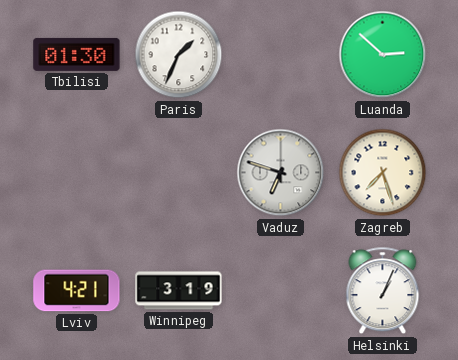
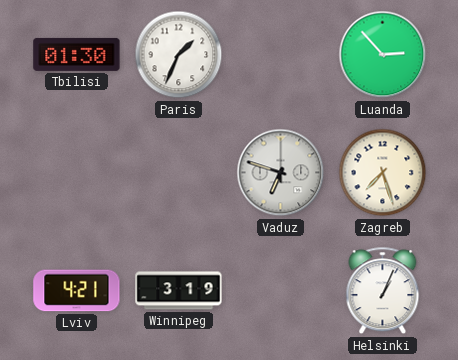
Luanda: 2:52 -> 2:53 (383, 55)
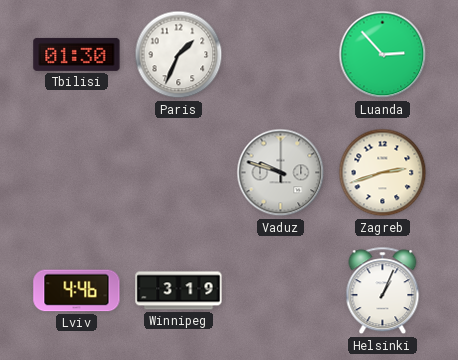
Vaduz: 6:48 -> 9:48 (281, 173)
Zagreb: 7:27 -> 2:42 (383, 173)
Lviv: 4:21 -> 4:46 (77, 291)
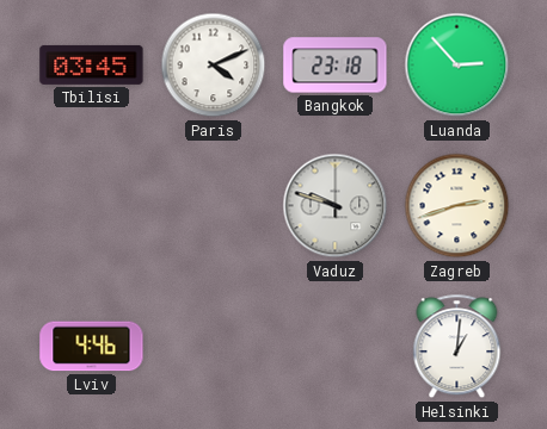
Tbilisi: 01:30 -> 03:45 (92, 64)
Paris: 1:34 -> 4:11 (214, 66)
Bangkok: none -> 23:18 (336, 66)
Winnipeg: 3:19 -> none (179, 291)
Helsinki: 1:04 -> 1:01 (457, 347)
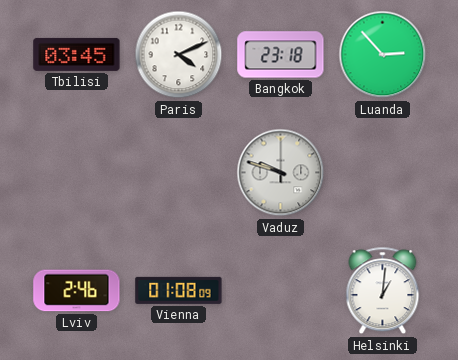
Zagreb: 2:42 -> none (457, 206)
Lviv: 4:46 -> 2:46 (77, 291)
Vienna: none -> 01:08 (179, 290)
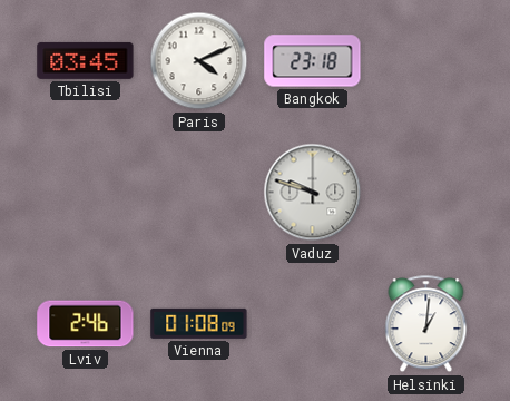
Luanda: 2:53 -> none (383, 55)
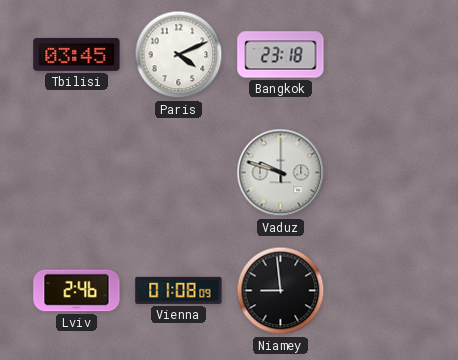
Niamey: none -> 8:59 (281, 291)
Helsinki: 1:01 -> none (426, 324)
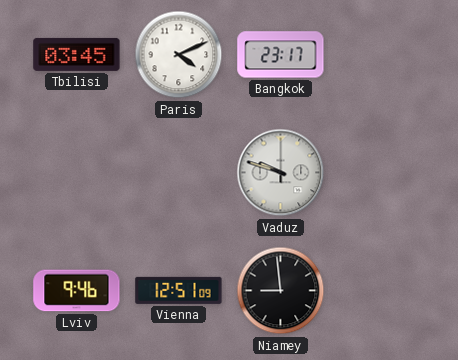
Bangkok: 23:18 -> 23:17 (281, 55)
Lviv: 2:46 -> 9:46 (77, 291)
Vienna: 01:08 -> 12:51 (179, 290)
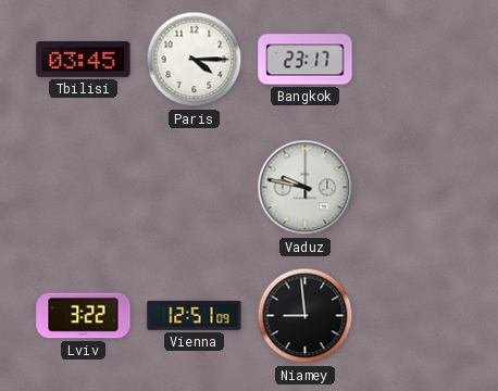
Paris: 4:11 -> 4:15 (195, 60)
Vaduz: 9:48 -> 9:47 (306, 188)
Lviv: 9:46 -> 3:22 (84, 316)
